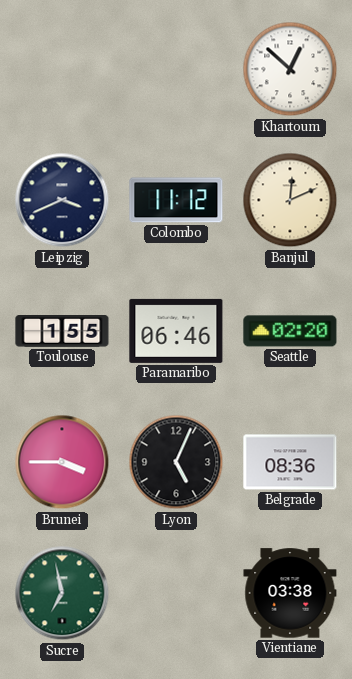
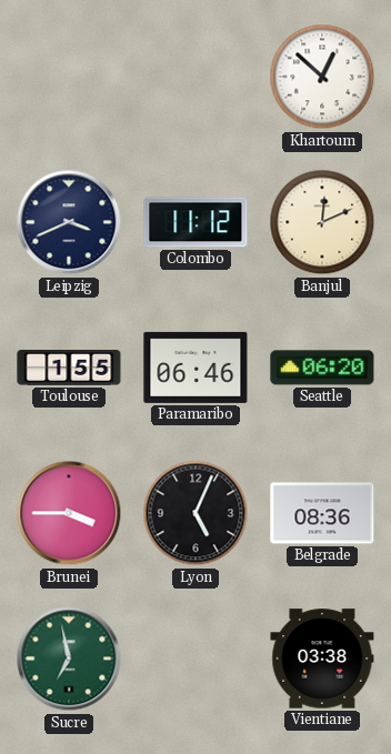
Seattle: 02:20 -> 06:20 (322, 368)
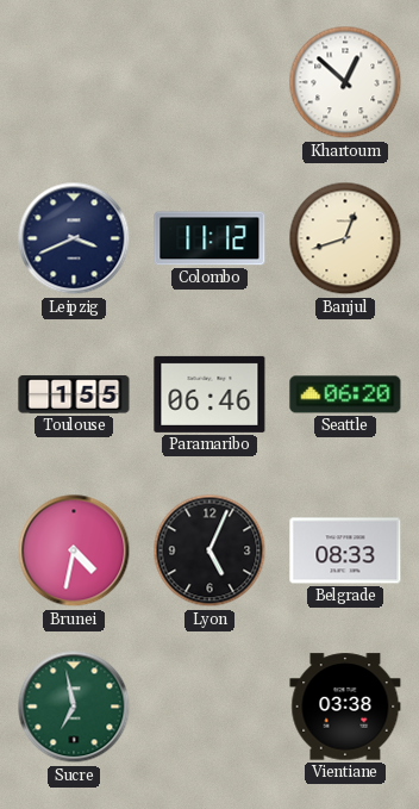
Banjul: 12:11 -> 12:42 (345, 238)
Brunei: 3:45 -> 4:32 (74, 550)
Belgrade: 08:36 -> 08:33 (345, 550)
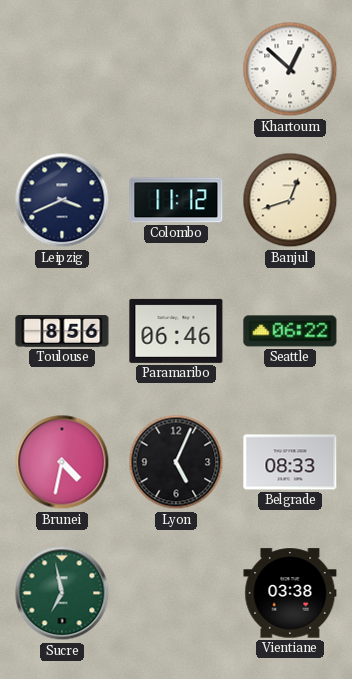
Toulouse: 1:55 -> 8:56 (62, 332)
Seattle: 06:20 -> 06:22 (290, 331)
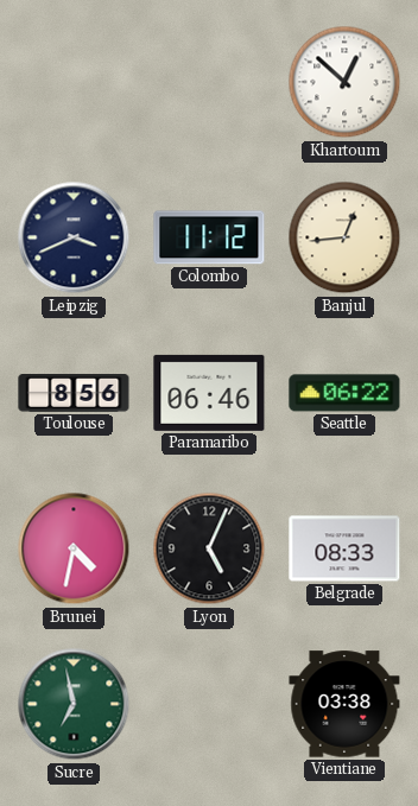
Banjul: 12:42 -> 12:44 (344, 237)
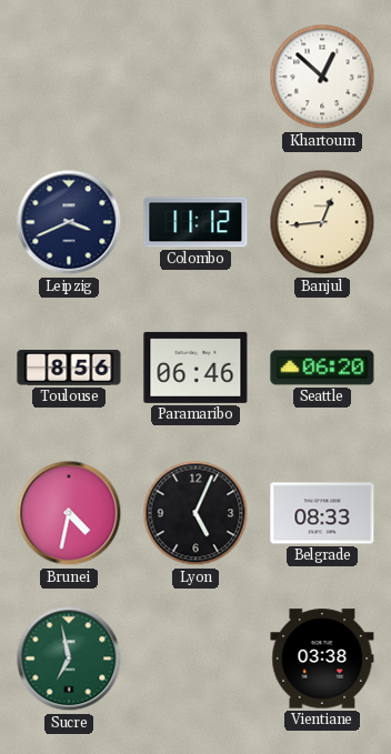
Seattle: 06:22 -> 06:20 (322, 368)
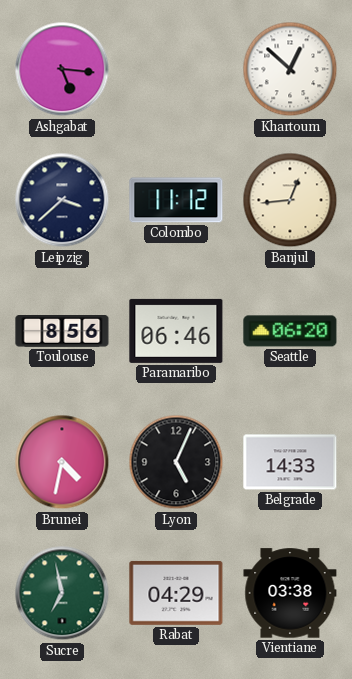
Ashgabat: none -> 5:16 (62, 69)
Leipzig: 3:41 -> 3:38 (62, 200)
Belgrade: 08:33 -> 14:33 (290, 462)
Rabat: none -> 04:29 (176, 593)
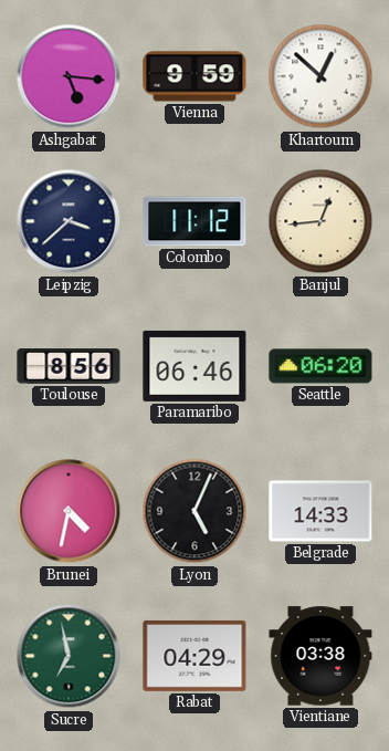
Vienna: none -> 9:59 (195, 76)
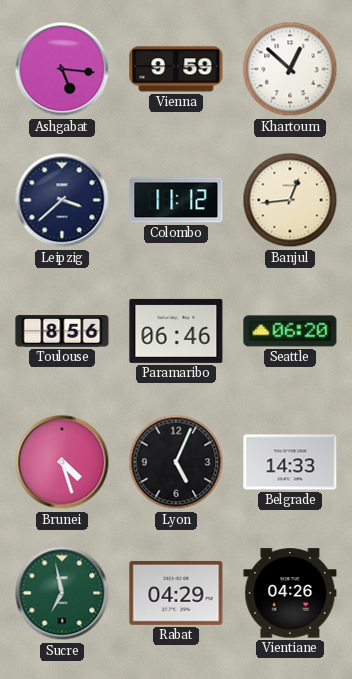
Brunei: 4:32 -> 4:27 (62, 462)
Vientiane: 03:38 -> 04:26 (290, 593)
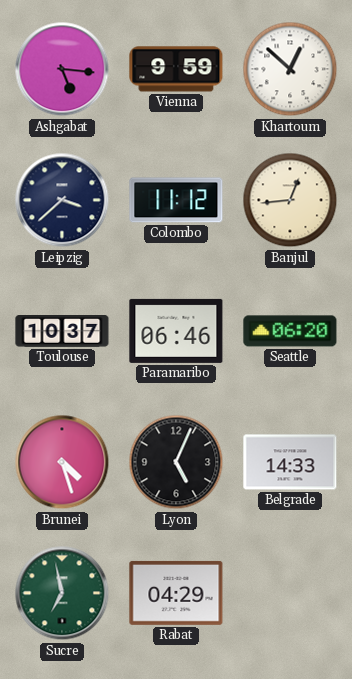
Toulouse: 8:56 -> 10:37 (62, 332)
Vientiane: 04:26 -> none (290, 593)
